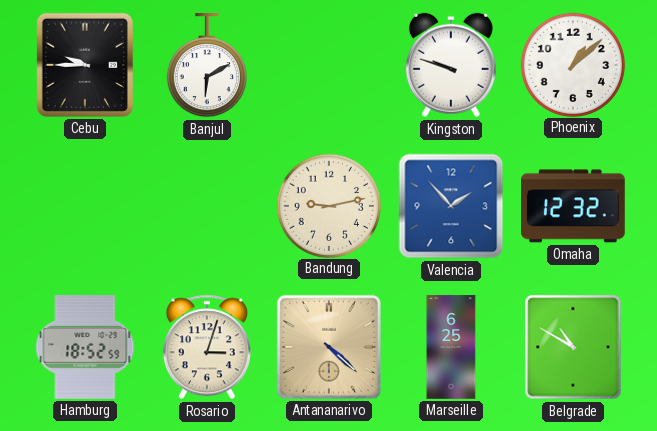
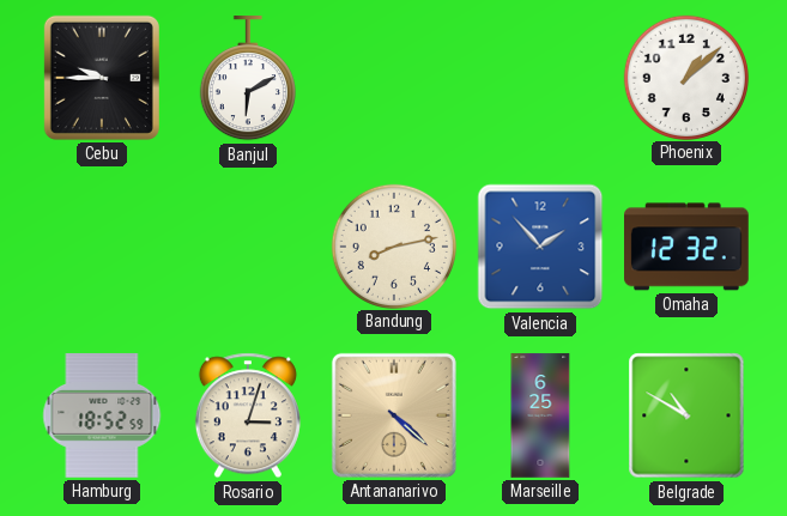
Kingston: 9:48 -> none (451, 65)
Bandung: 9:13 -> 8:13 (393, 245)
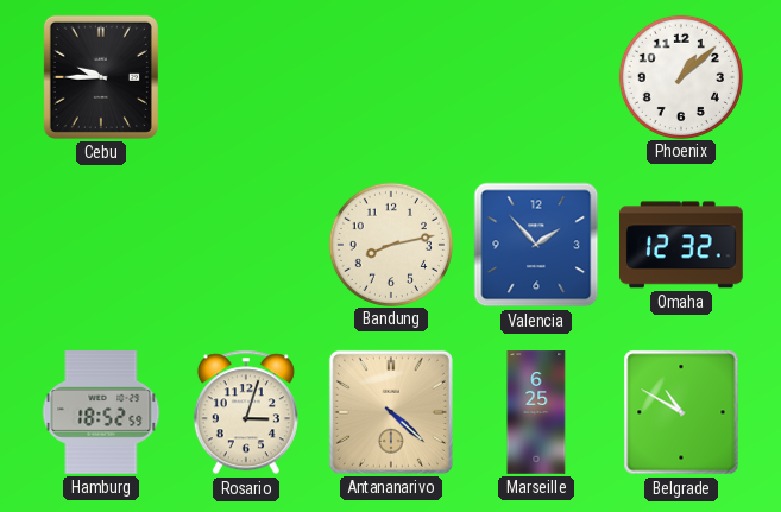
Banjul: 6:10 -> none (248, 79)
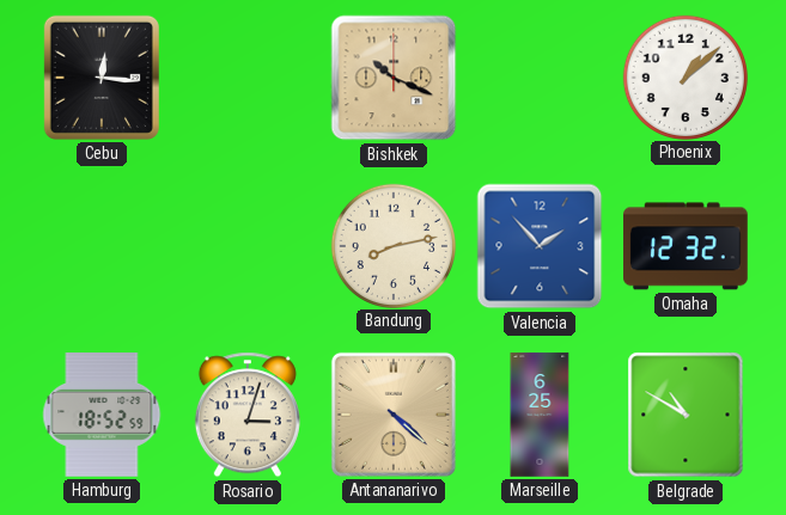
Cebu: 9:45 -> 12:16 (102, 78)
Bishkek: none -> 10:19 (394, 78)
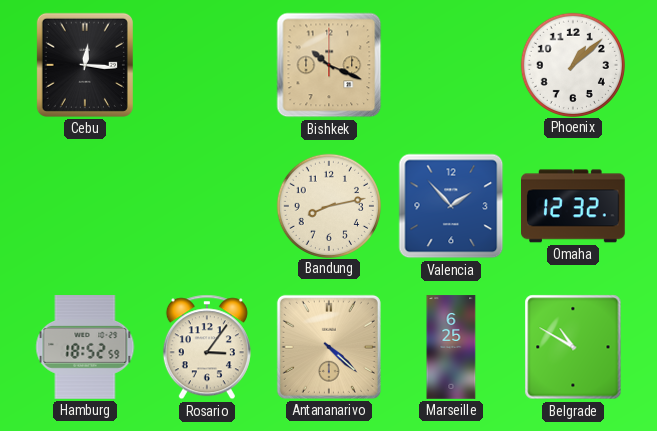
Rosario: 3:03 -> 3:06 (207, 347)
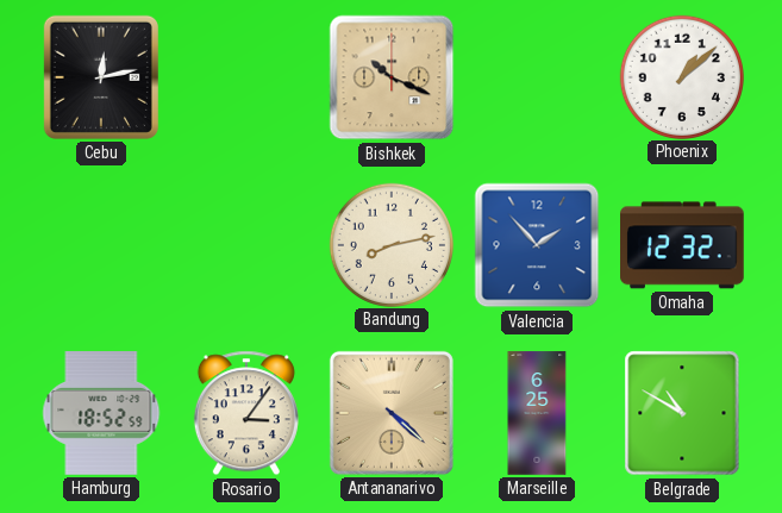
Cebu: 12:16 -> 12:13 (101, 77)
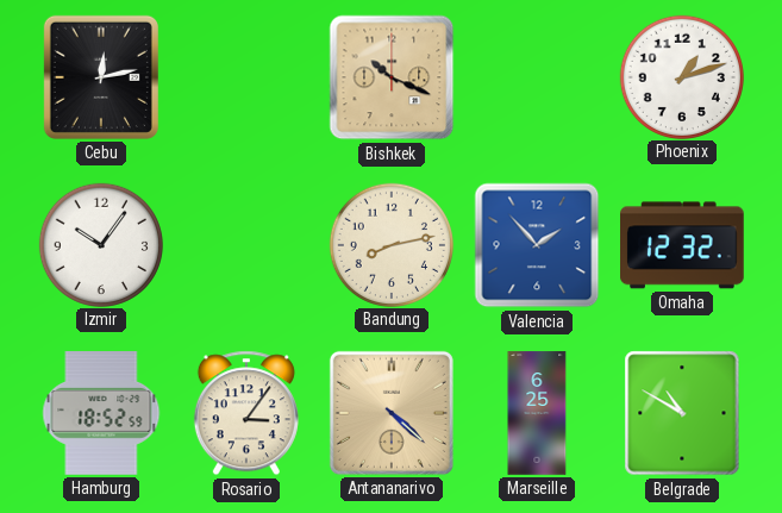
Phoenix: 1:08 -> 1:12 (681, 76)
Izmir: none -> 10:06 (100, 244)
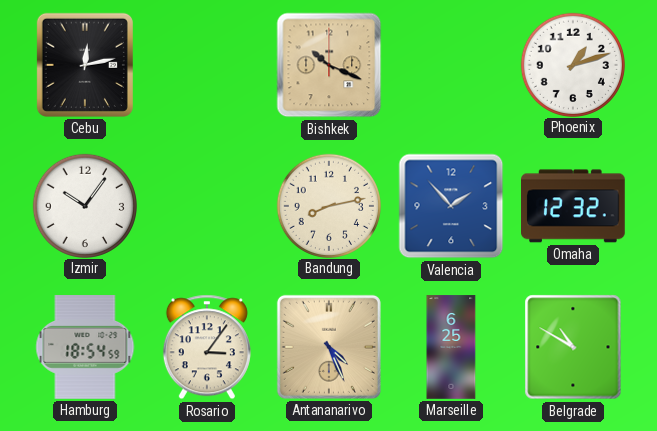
Hamburg: 18:52 -> 18:54 (85, 347)
Antananarivo: 4:22 -> 4:26 (329, 347)
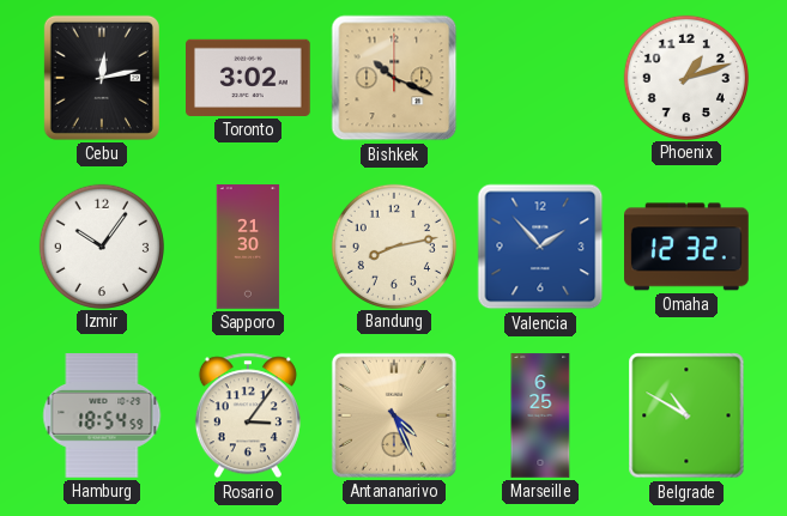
Toronto: none -> 3:02 (249, 78)
Sapporo: none -> 21:30 (248, 247)
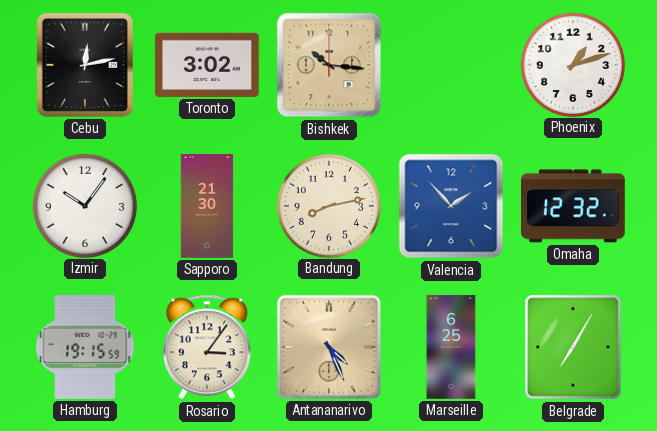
Bishkek: 10:19 -> 10:16 (329, 65)
Hamburg: 18:54 -> 19:15 (85, 347)
Belgrade: 10:50 -> 7:05 (573, 347)
